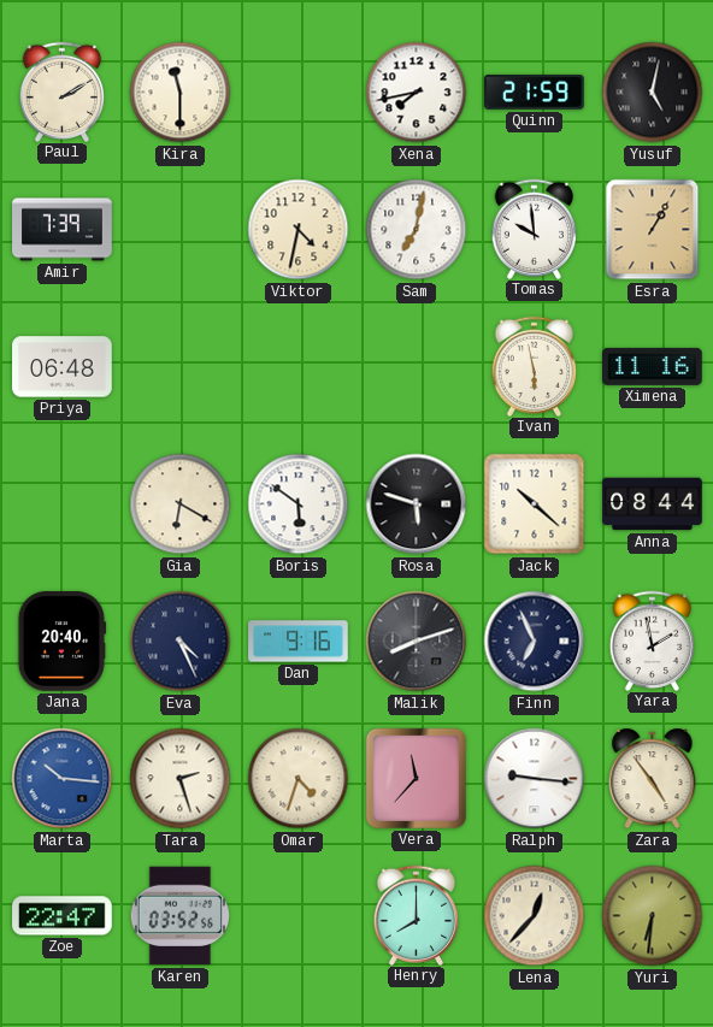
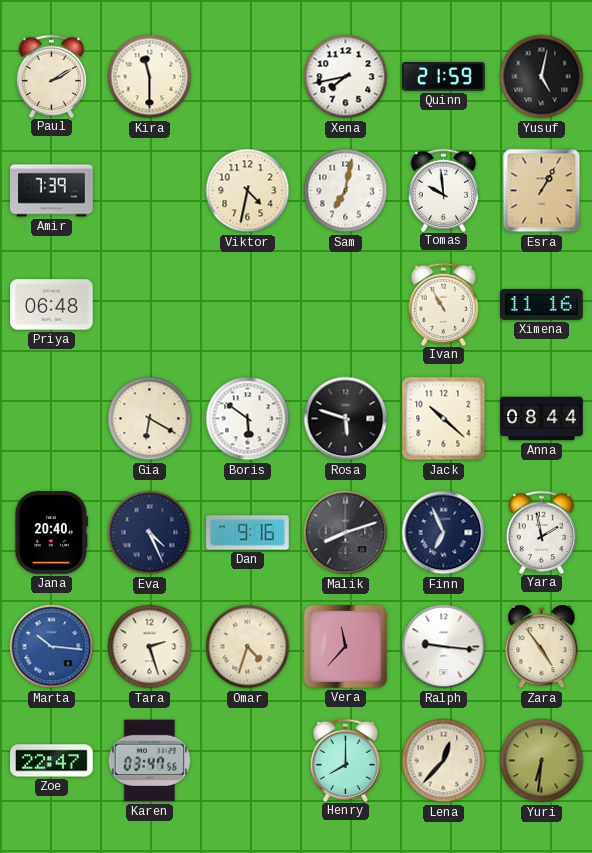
Ivan: 5:58 -> 10:55 (444, 304)
Karen: 03:52 -> 03:47 (149, 761)
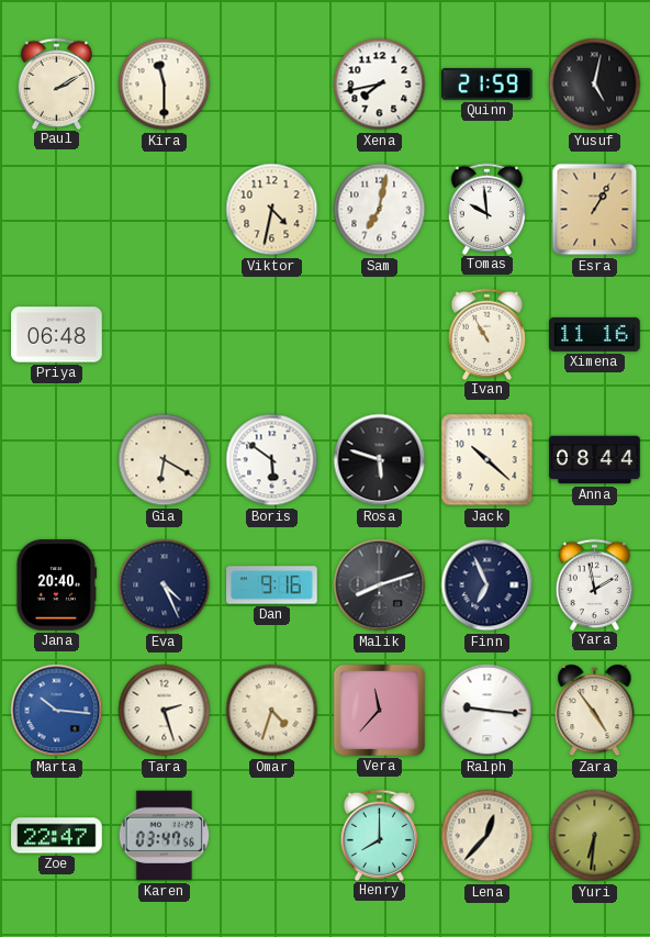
Amir: 7:39 -> none (52, 191)
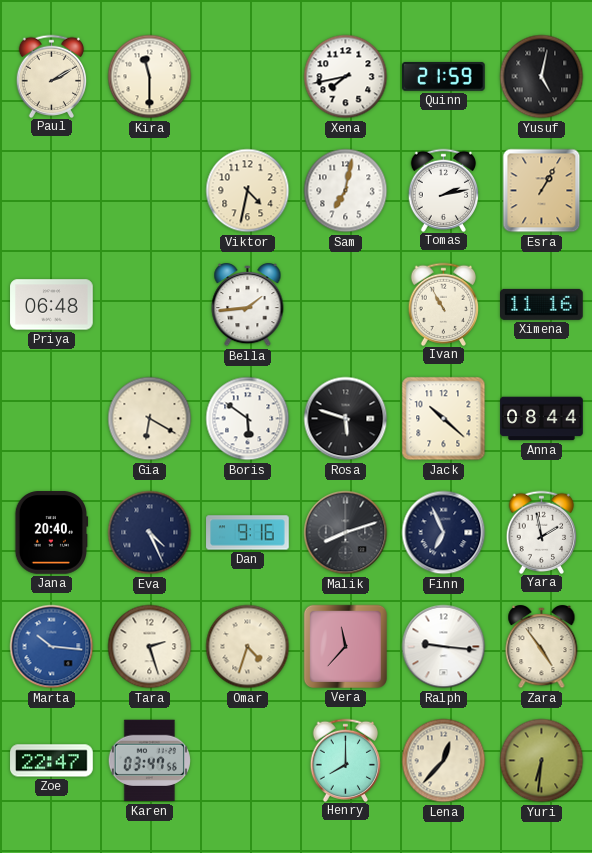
Tomas: 9:59 -> 2:13 (444, 190)
Bella: none -> 1:44 (248, 305)
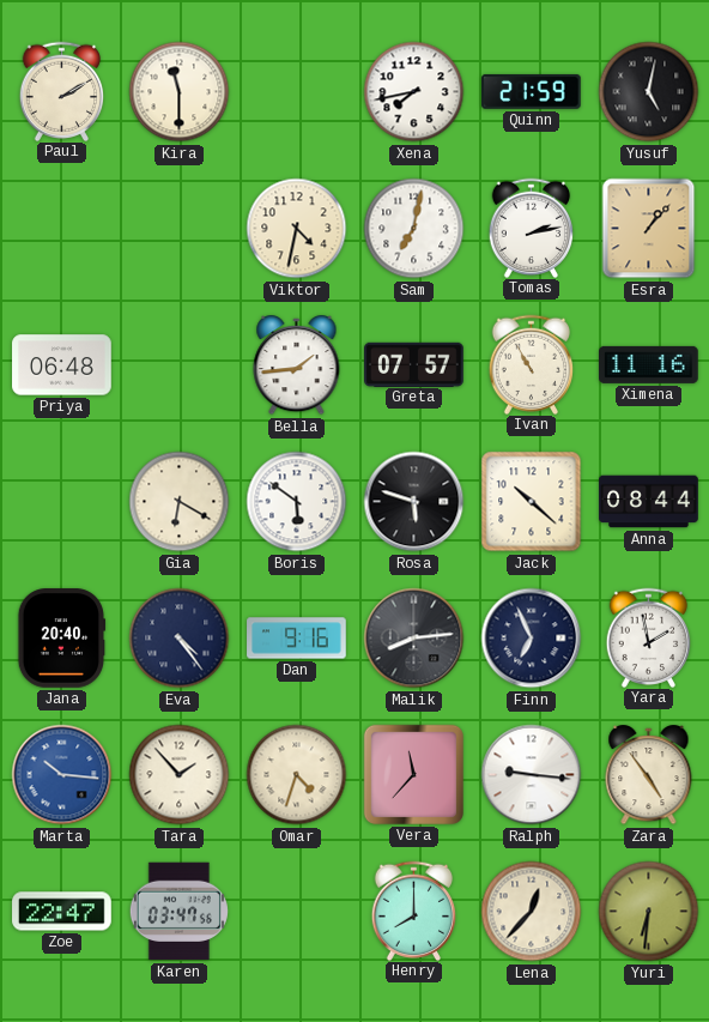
Esra: 1:05 -> 1:07 (649, 229)
Greta: none -> 07:57 (414, 364)
Eva: 4:26 -> 4:24 (180, 639)
Malik: 8:12 -> 8:14 (414, 639)
Tara: 2:27 -> 1:53 (180, 775)
